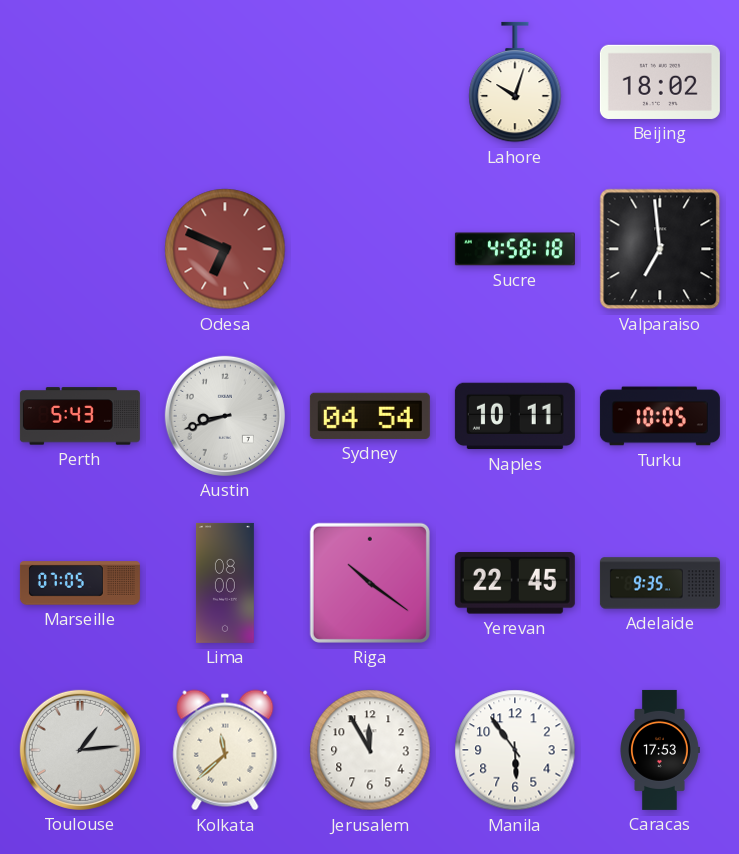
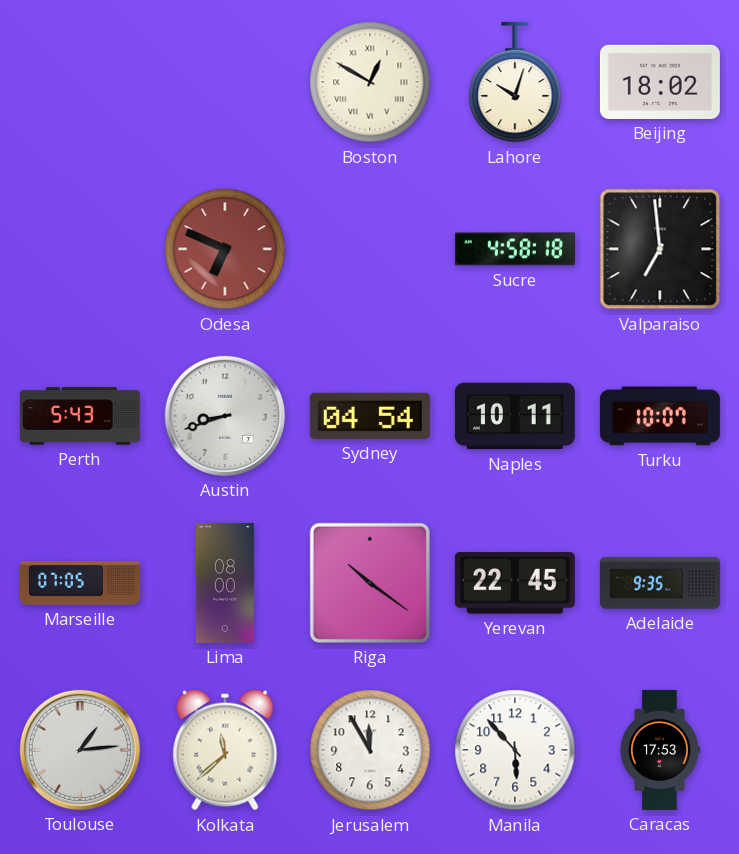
Boston: none -> 12:50 (370, 82)
Turku: 10:05 -> 10:07 (660, 416)
Manila: 5:54 -> 5:53 (515, 750)
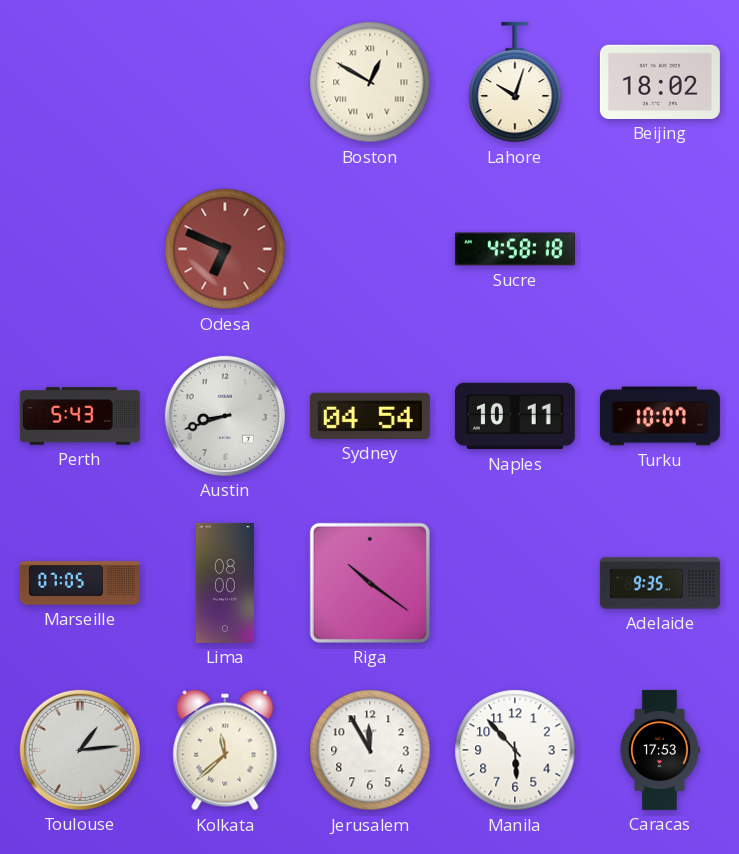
Valparaiso: 6:59 -> none (660, 249)
Yerevan: 22:45 -> none (515, 583)
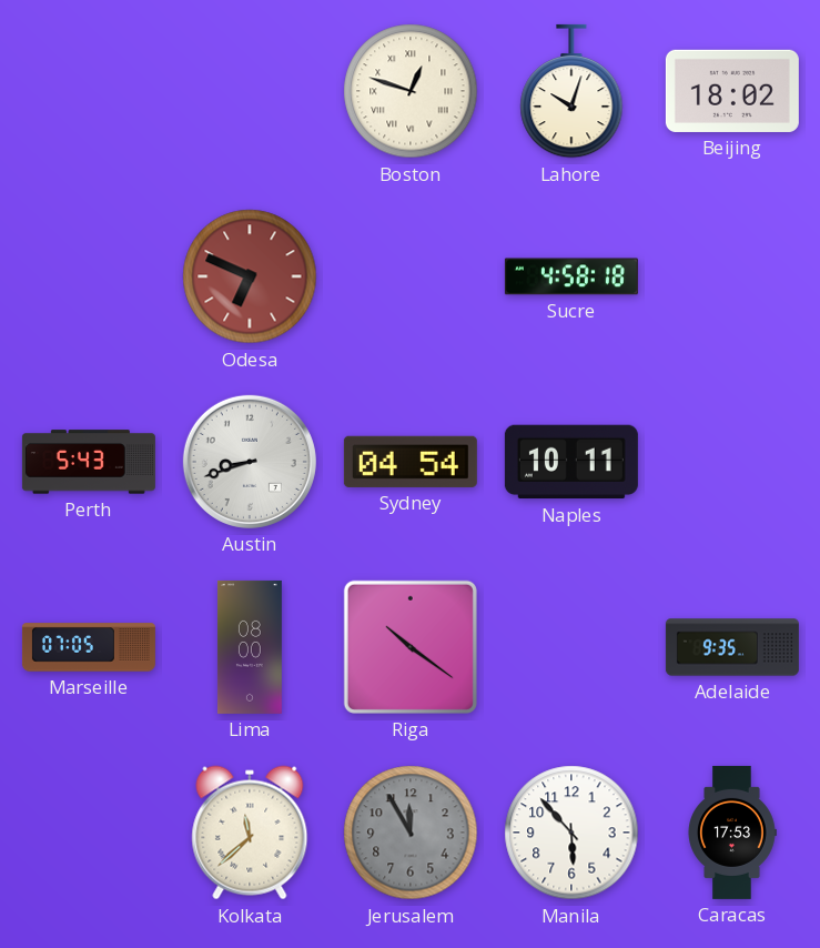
Boston: 12:50 -> 12:48 (411, 91)
Turku: 10:07 -> none (660, 416)
Toulouse: 1:14 -> none (80, 750)
Jerusalem dial: white -> grey (411, 833)
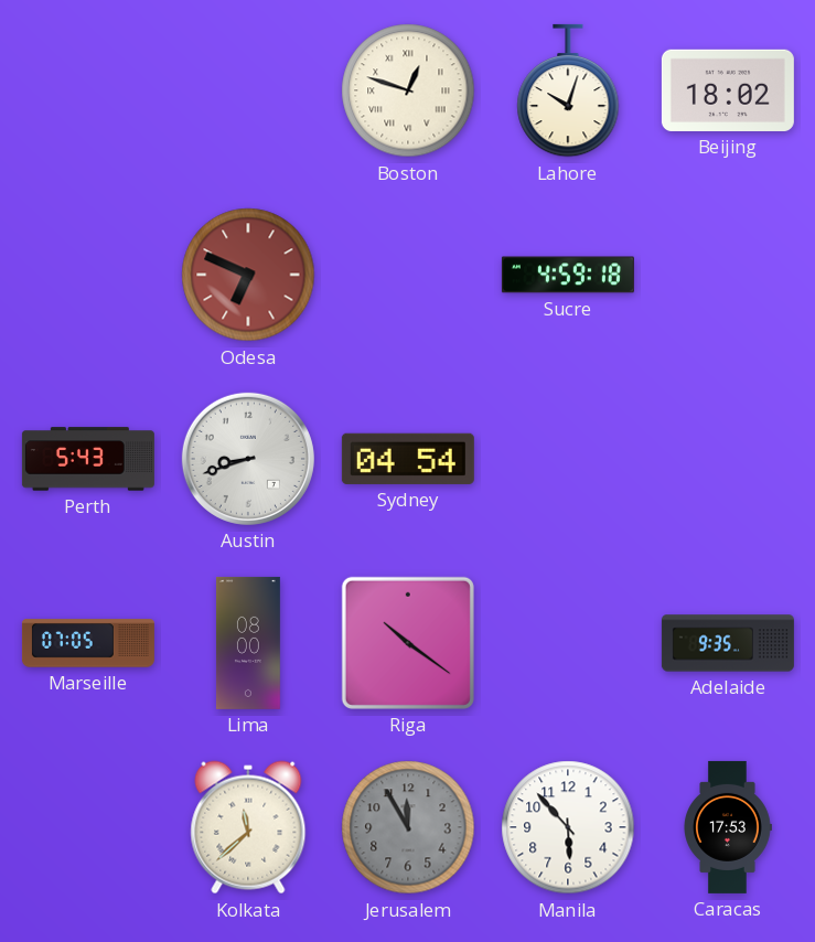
Sucre: 4:58 -> 4:59 (568, 275)
Naples: 10:11 -> none (571, 462)
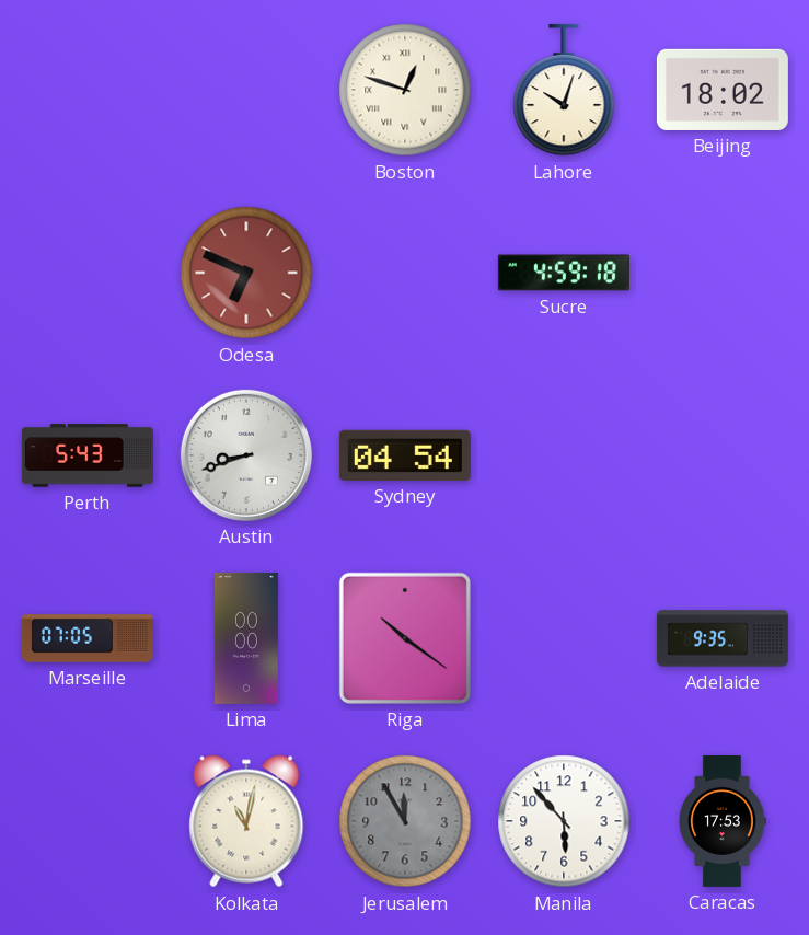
Lima: 08:00 -> 00:00 (246, 638)
Kolkata: 11:38 -> 11:02 (246, 821)
